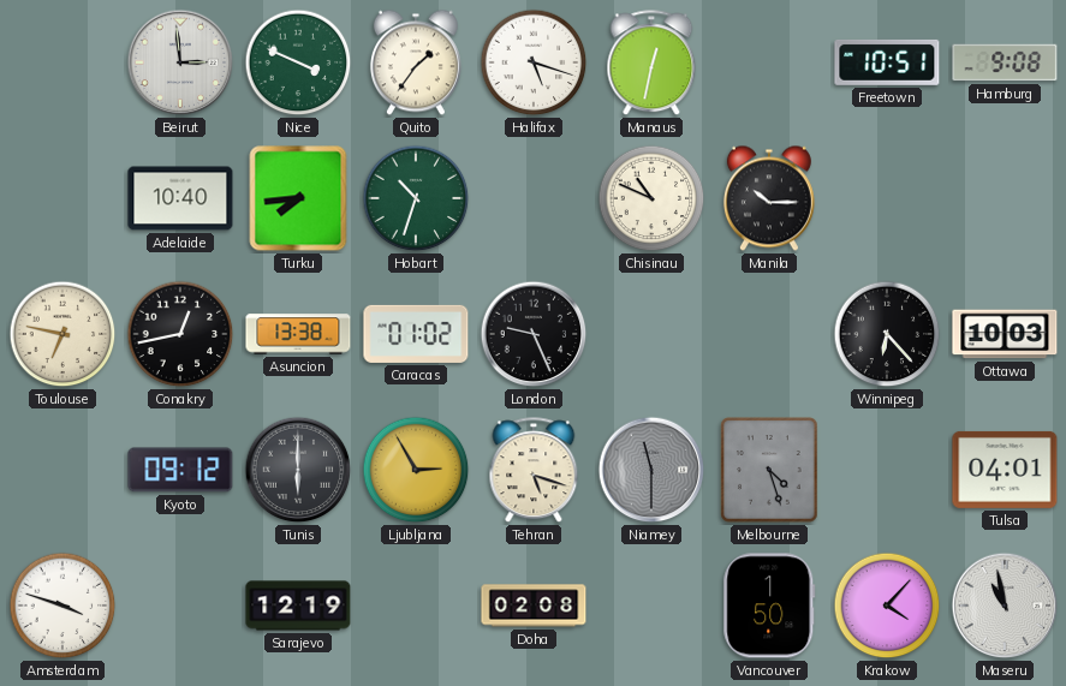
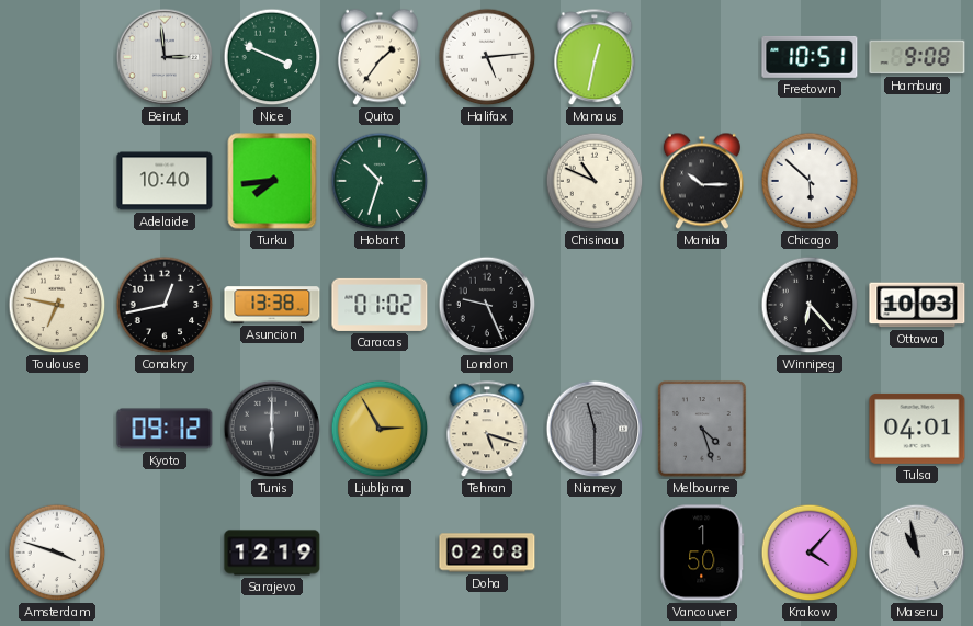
Halifax: 5:18 -> 5:14 (487, 57)
Chicago: none -> 5:52 (810, 181)
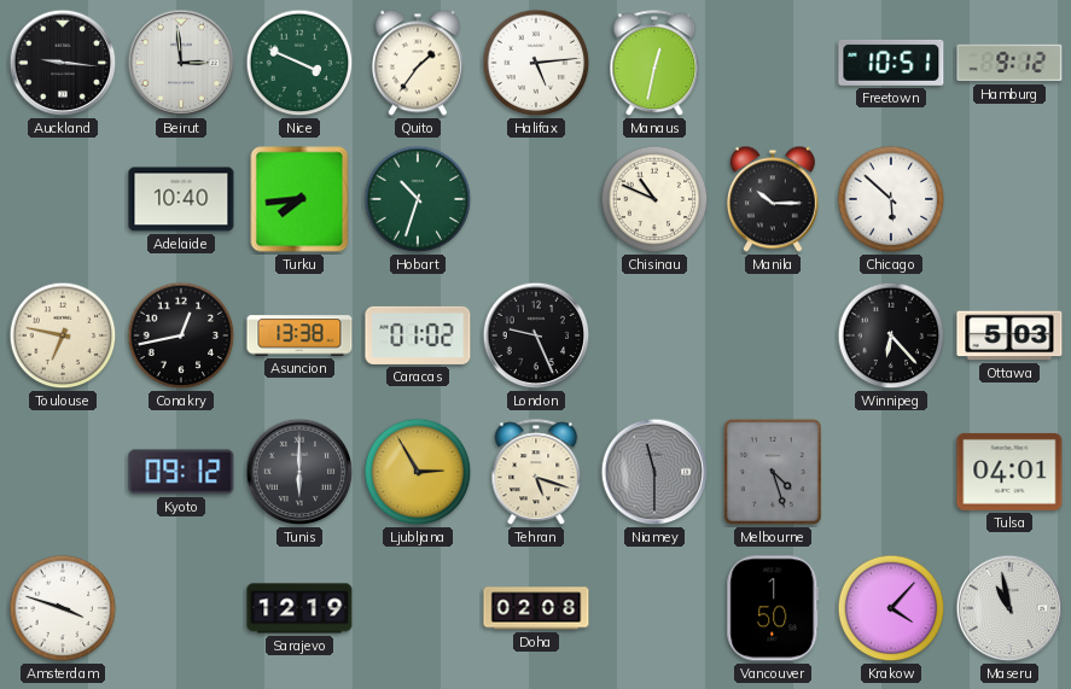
Auckland: none -> 9:16 (63, 63)
Hamburg: 9:08 -> 9:12 (1009, 63)
Ottawa: 10:03 -> 5:03 (1009, 335)
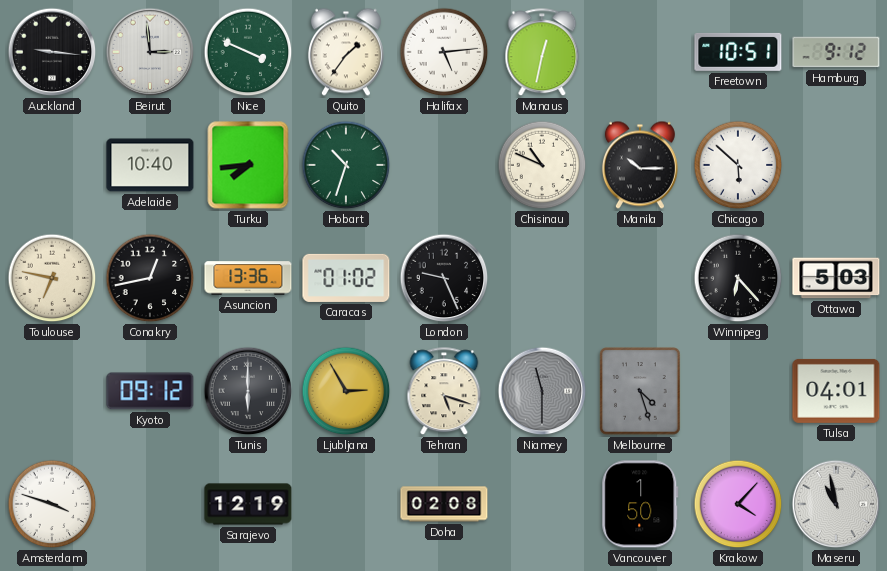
Asuncion: 13:38 -> 13:36 (248, 278)
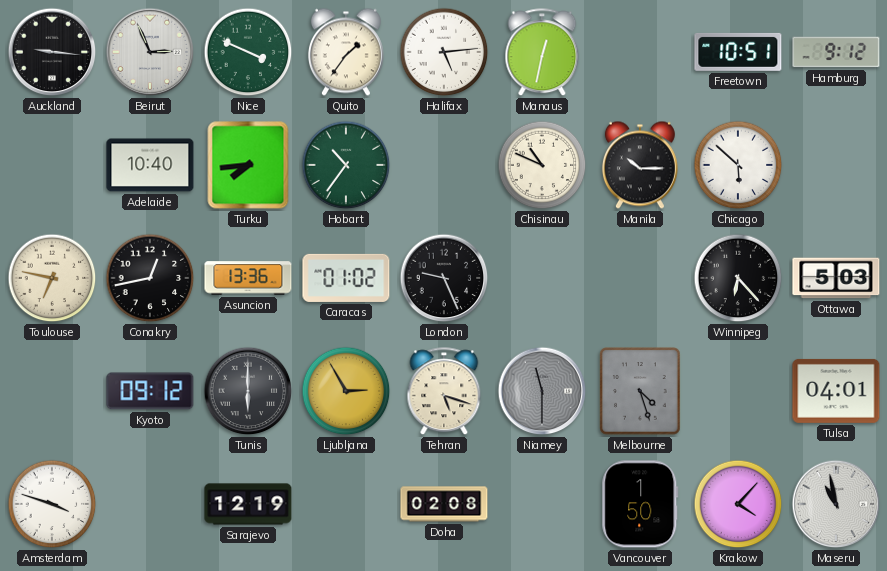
Beirut: 2:59 -> 2:56 (150, 52)
Hobart: 10:33 -> 10:36 (346, 165)
